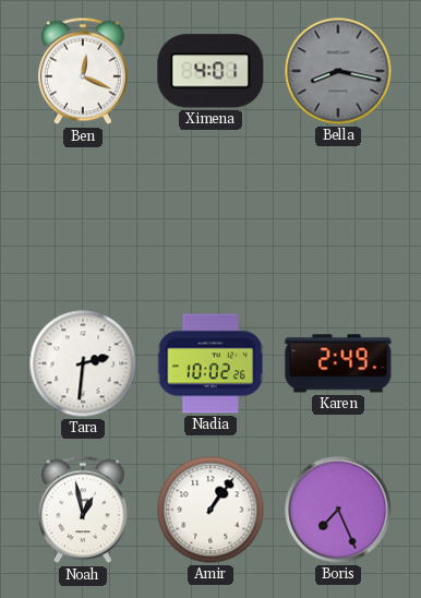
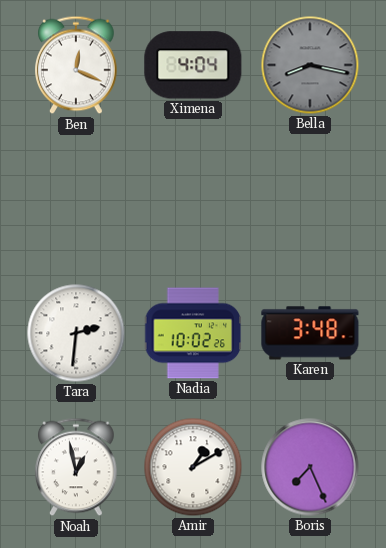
Ximena: 4:01 -> 4:04 (193, 65)
Karen: 2:49 -> 3:48 (310, 333)
Amir: 1:06 -> 1:10 (193, 467)
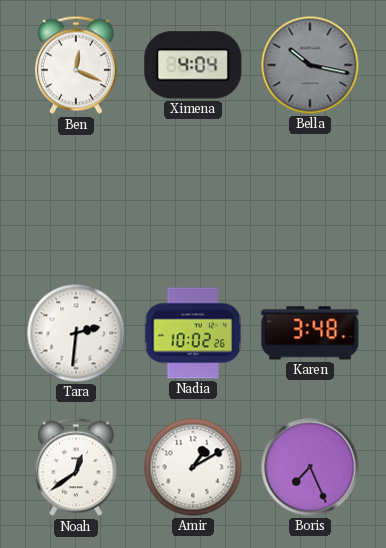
Bella: 8:17 -> 10:17 (310, 65)
Noah: 12:58 -> 12:39 (77, 467)
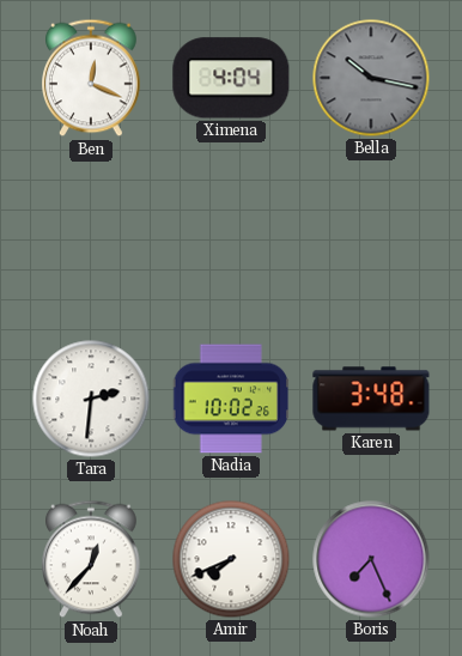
Noah: 12:39 -> 12:37 (92, 559)
Amir: 1:10 -> 7:41 (231, 559)
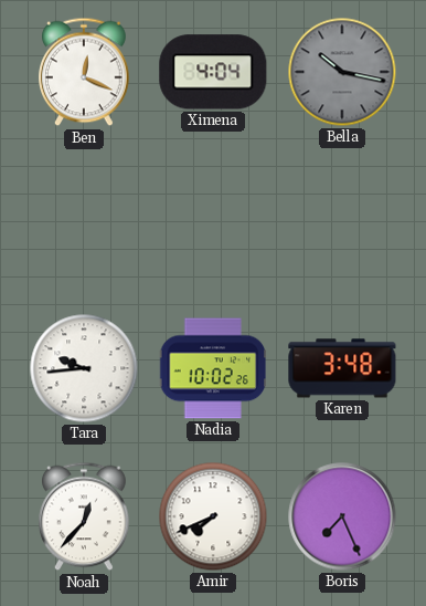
Tara: 2:31 -> 9:44 (84, 368)
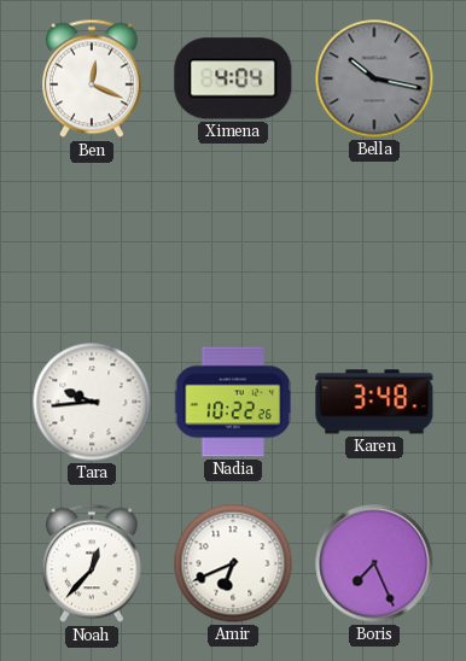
Nadia: 10:02 -> 10:22 (233, 402)
Amir: 7:41 -> 6:41 (233, 563)
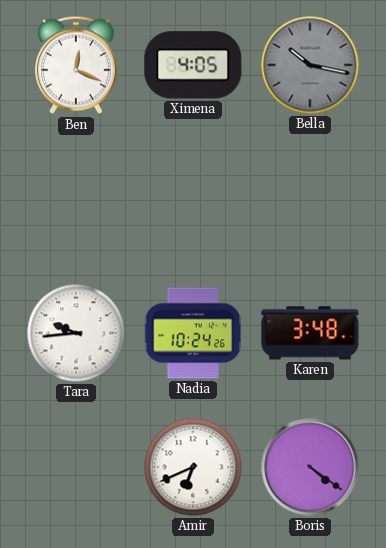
Ximena: 4:04 -> 4:05 (193, 65)
Nadia: 10:22 -> 10:24 (193, 333)
Noah: 12:37 -> none (93, 563)
Boris: 7:26 -> 4:21 (310, 467)
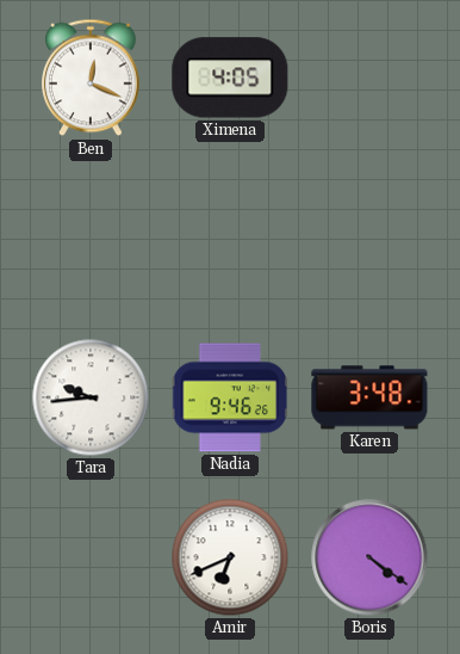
Bella: 10:17 -> none (310, 65)
Nadia: 10:24 -> 9:46 (230, 397)
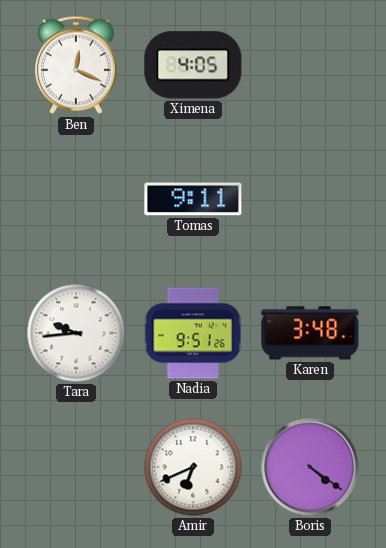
Tomas: none -> 9:11 (193, 199)
Nadia: 9:46 -> 9:51 (193, 333)
